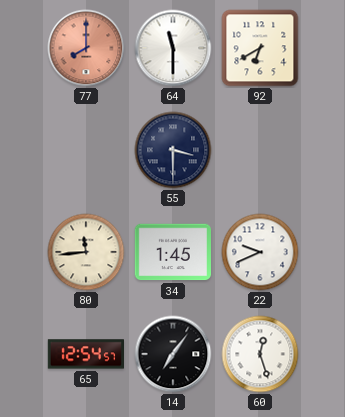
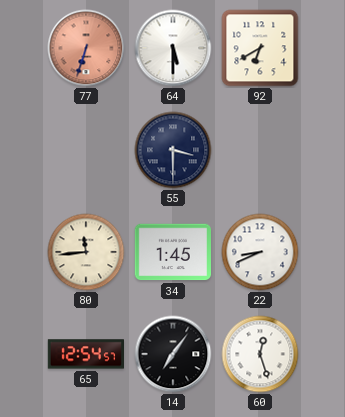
77: 8:00 -> 6:33 (86, 48)
64: 11:30 -> 5:30 (173, 48)
22: 9:41 -> 8:41 (260, 252)
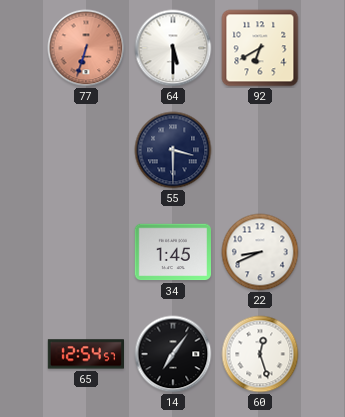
80: 11:44 -> none (86, 252)
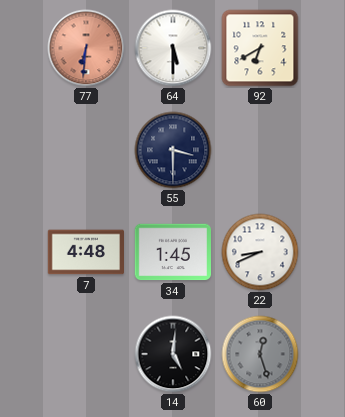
77: 6:33 -> 6:31 (86, 48)
7: none -> 4:48 (85, 252)
65: 12:54 -> none (85, 354)
14: 7:06 -> 5:01 (173, 354)
60 dial: white -> grey (260, 354)
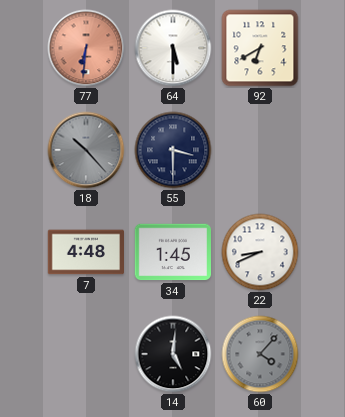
18: none -> 10:23 (86, 150)
60: 12:27 -> 4:07 (260, 354)
